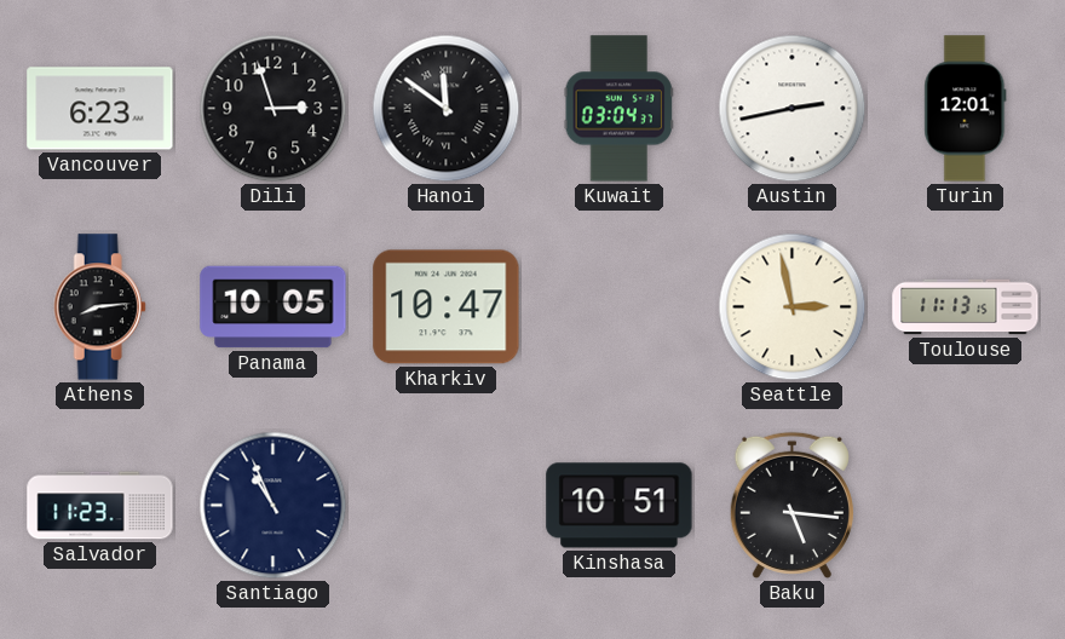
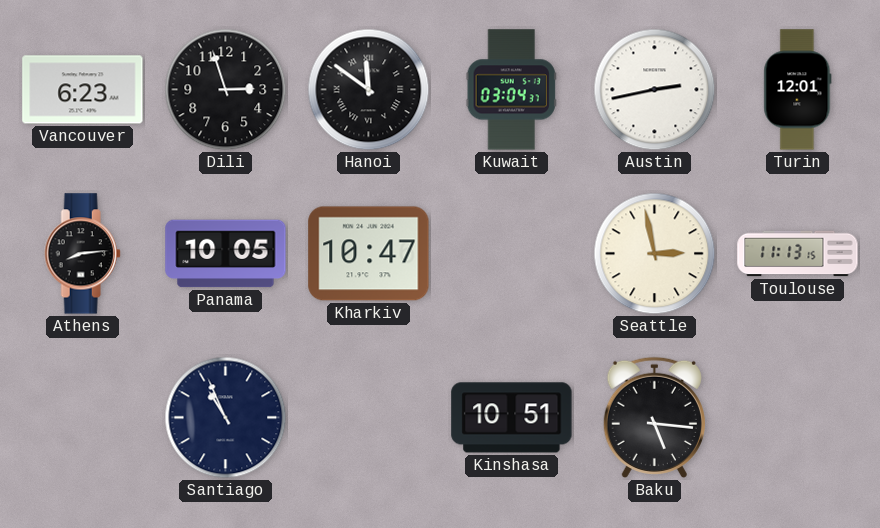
Salvador: 11:23 -> none (100, 506)
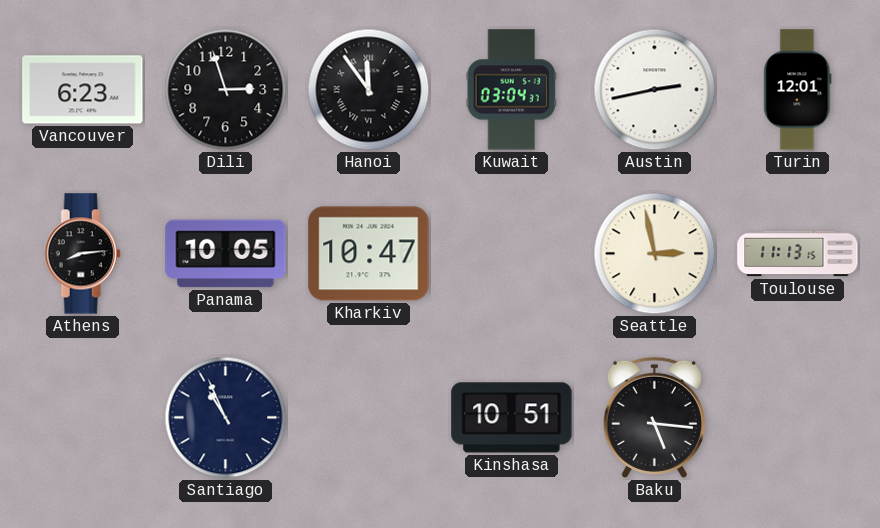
Hanoi: 11:51 -> 11:54 (369, 90)
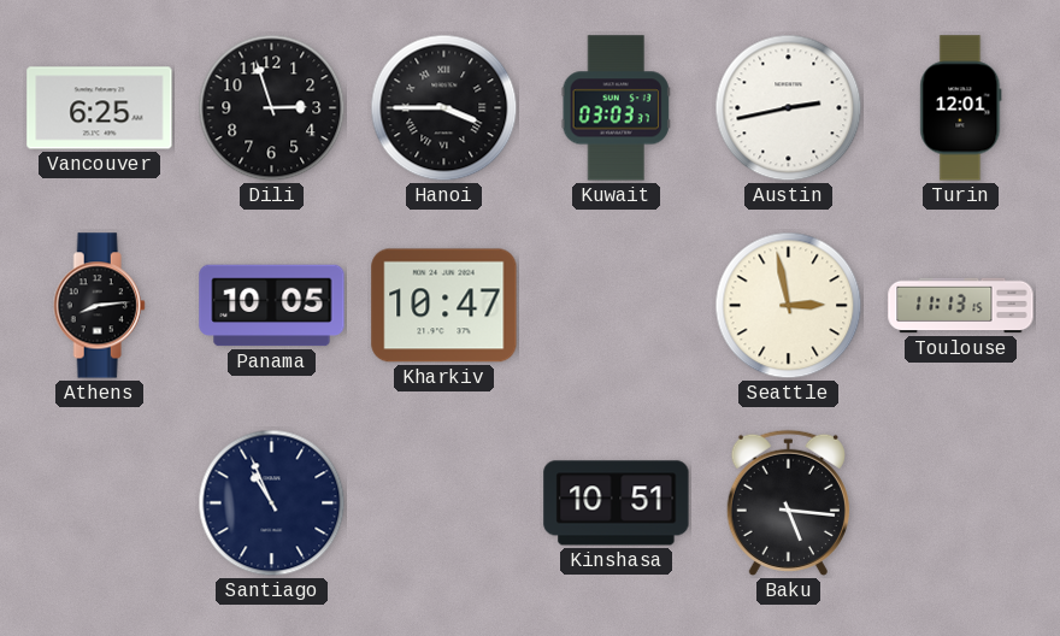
Vancouver: 6:23 -> 6:25 (100, 108)
Hanoi: 11:54 -> 3:45 (444, 108)
Kuwait: 03:04 -> 03:03 (616, 108)
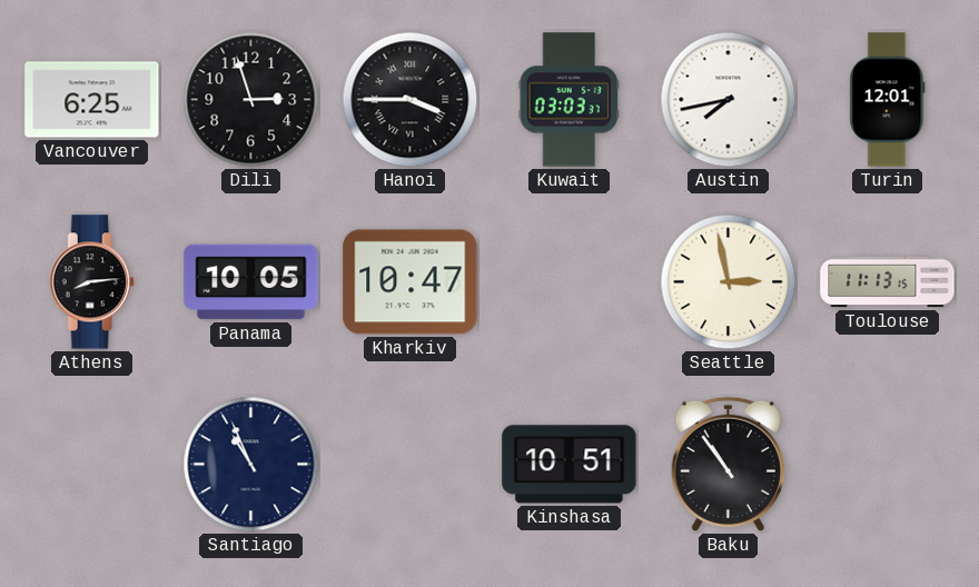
Austin: 2:43 -> 7:43 (729, 100)
Baku: 5:16 -> 10:54 (728, 464)
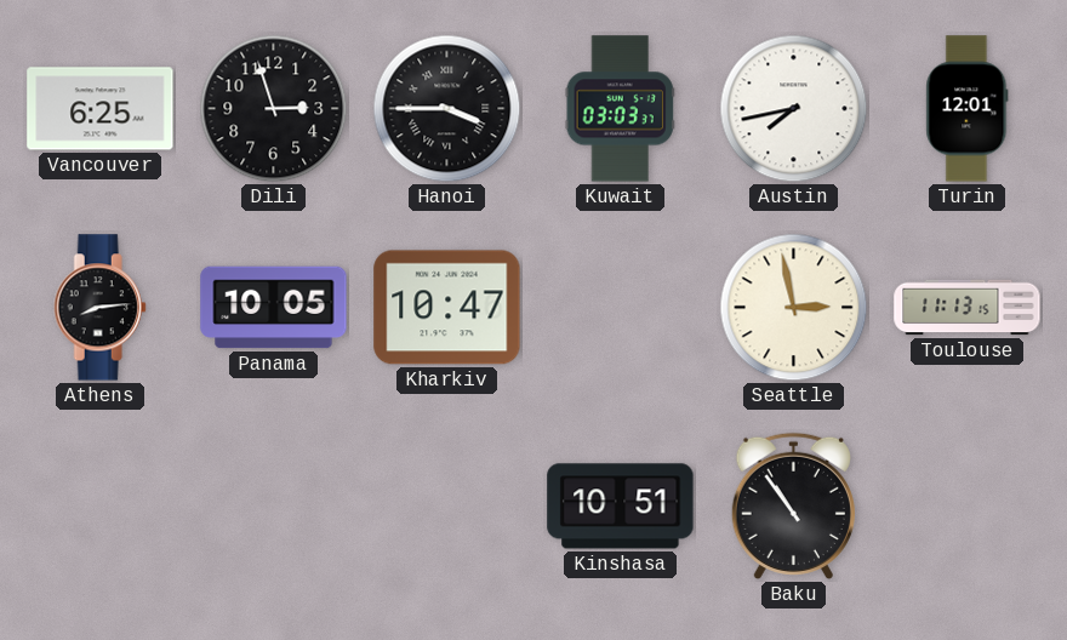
Santiago: 10:56 -> none (251, 465)
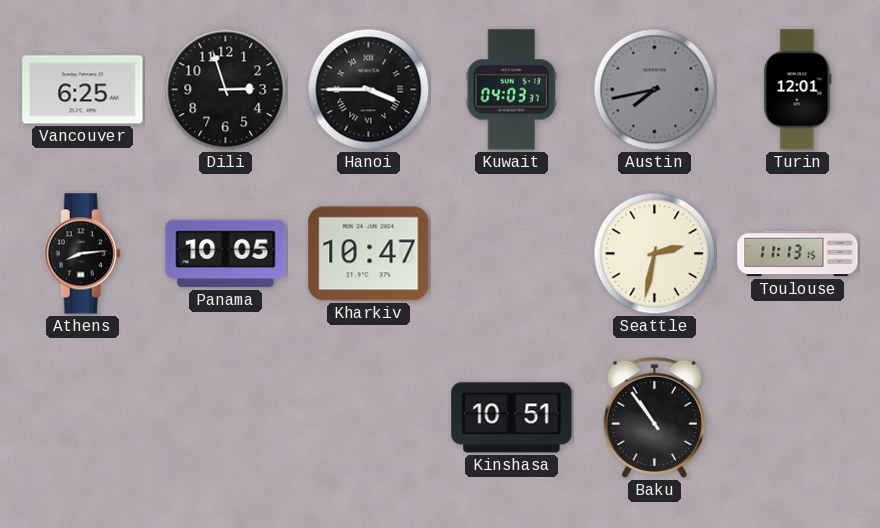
Kuwait: 03:03 -> 04:03 (511, 90)
Austin dial: white -> grey (655, 90)
Seattle: 2:58 -> 2:32 (655, 254)
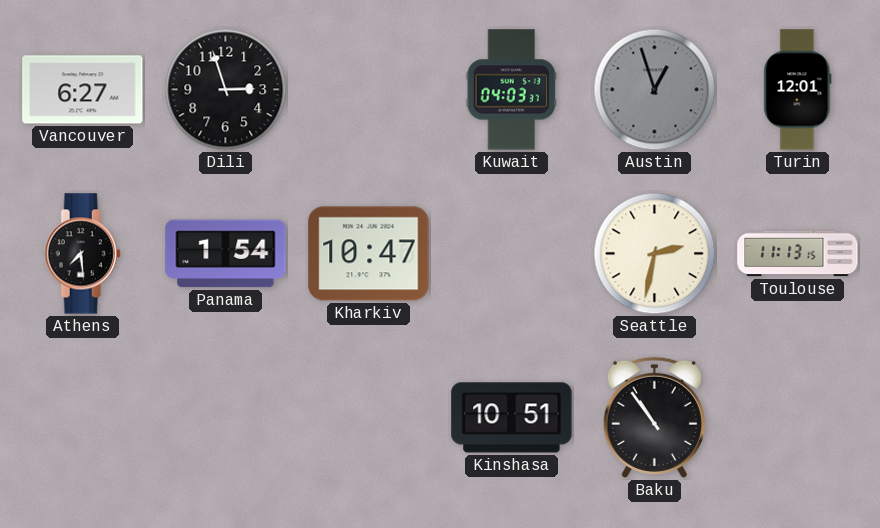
Vancouver: 6:25 -> 6:27 (83, 90)
Hanoi: 3:45 -> none (369, 90)
Austin: 7:43 -> 12:57 (655, 90)
Athens: 8:14 -> 7:29 (82, 254)
Panama: 10:05 -> 1:54 (226, 254)
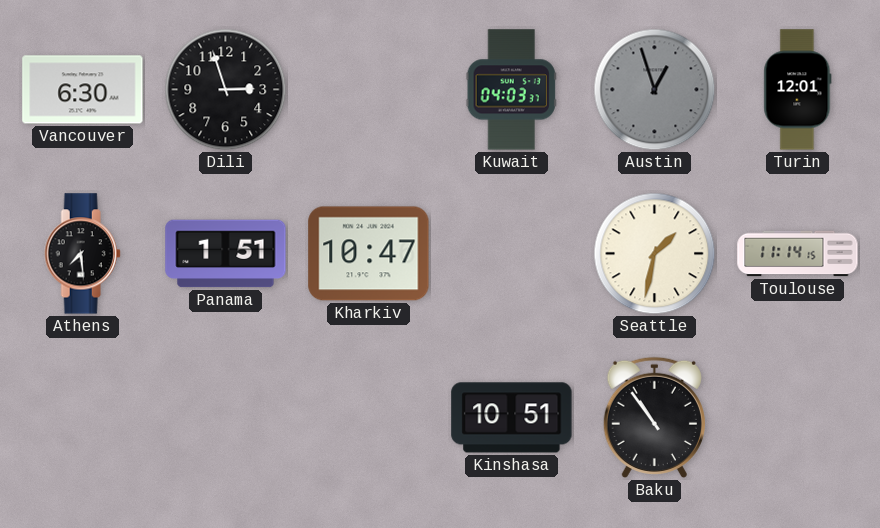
Vancouver: 6:27 -> 6:30 (83, 90)
Panama: 1:54 -> 1:51 (226, 254)
Seattle: 2:32 -> 1:32 (655, 254)
Toulouse: 11:13 -> 11:14 (798, 254)
